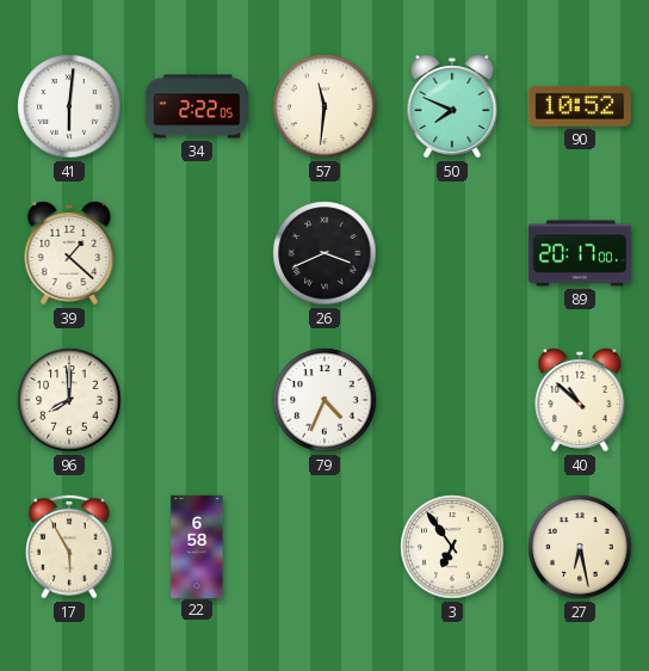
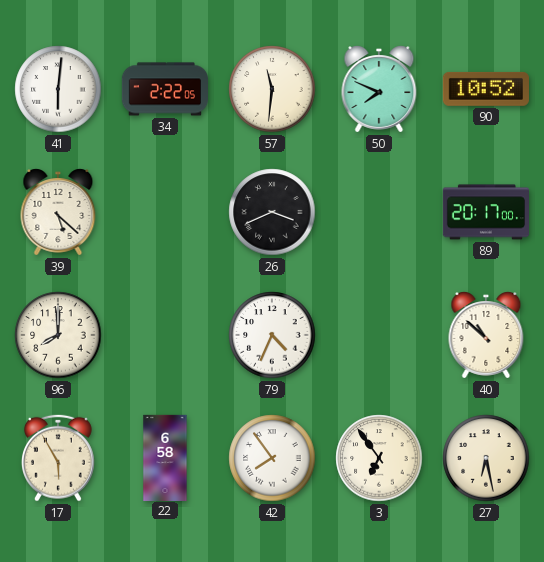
39: 1:22 -> 5:22 (58, 212)
42: none -> 7:54 (272, 458)
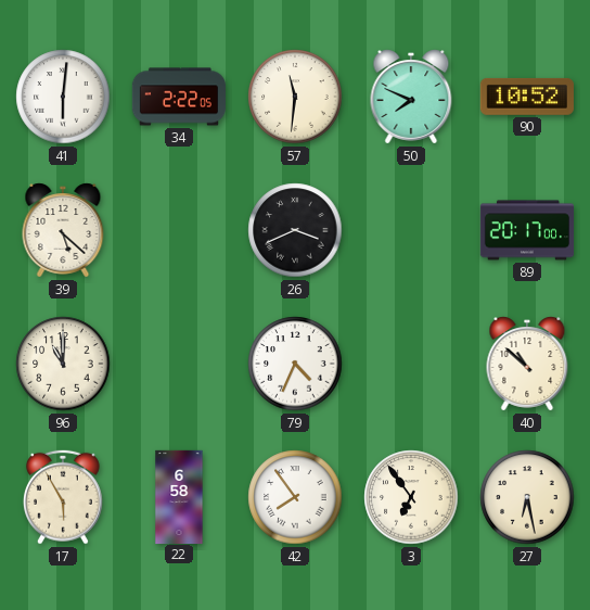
96: 8:00 -> 11:00 (63, 364)
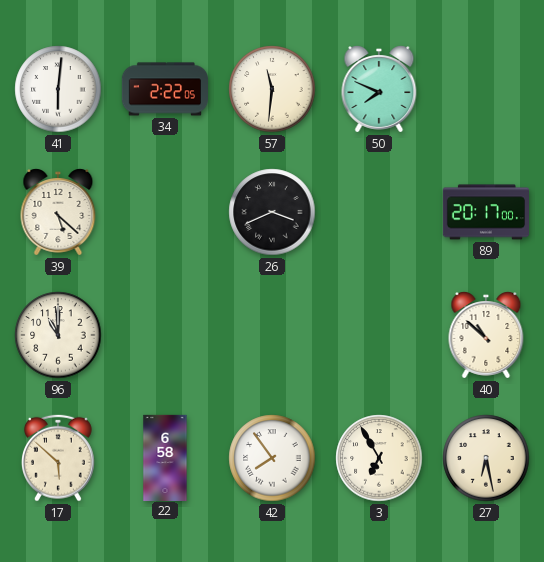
90: 10:52 -> none (527, 97)
79: 4:34 -> none (295, 364)
17: 5:55 -> 5:52 (58, 458)
3: 6:54 -> 6:55 (379, 458)
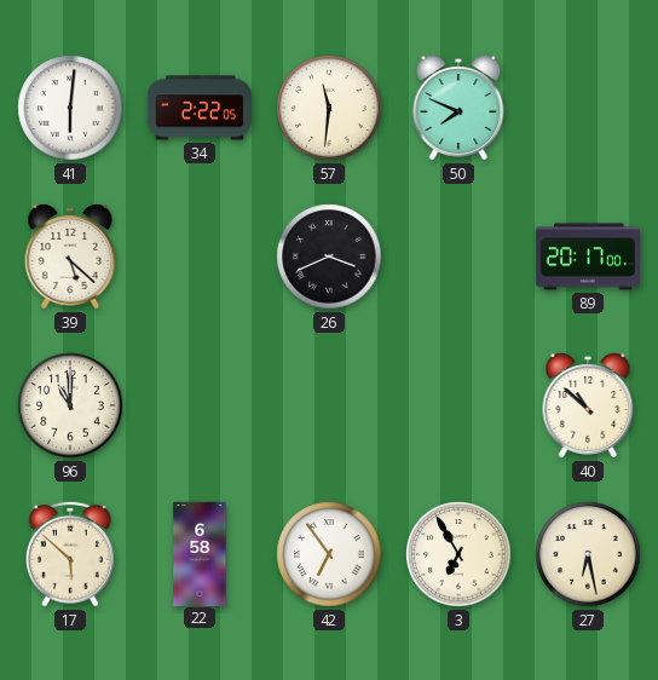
42: 7:54 -> 6:54 (329, 554)
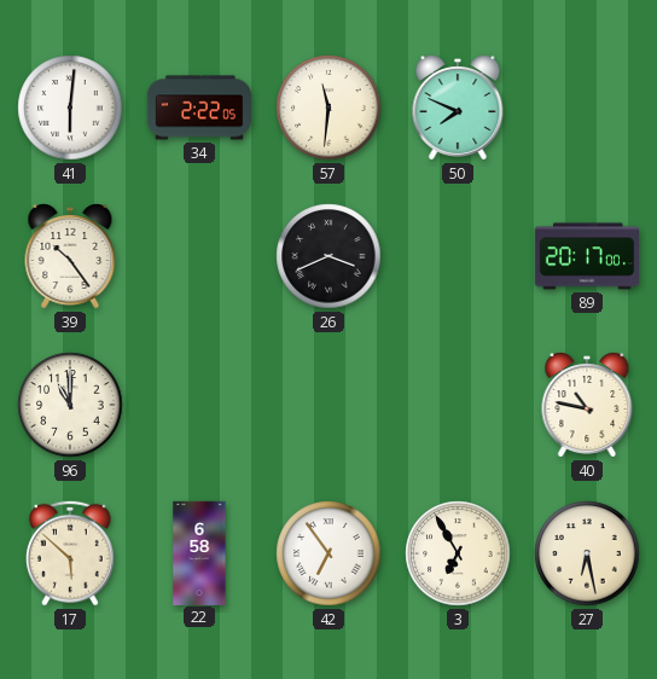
39: 5:22 -> 10:24 (70, 256)
40: 10:52 -> 10:47 (587, 405)
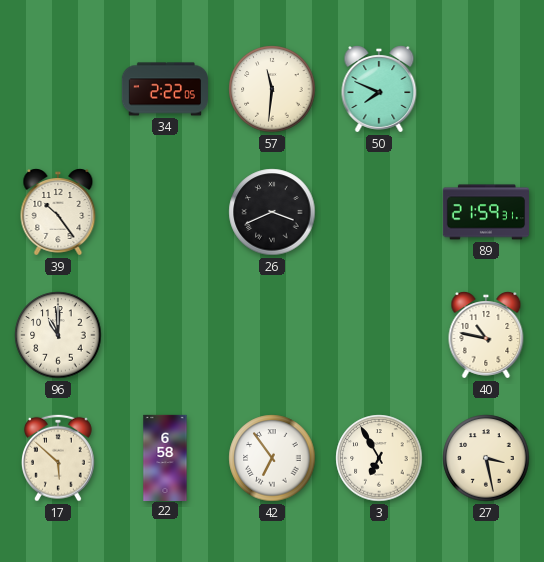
41: 6:01 -> none (70, 108)
89: 20:17 -> 21:59 (485, 212)
27: 6:28 -> 3:28 (486, 458)
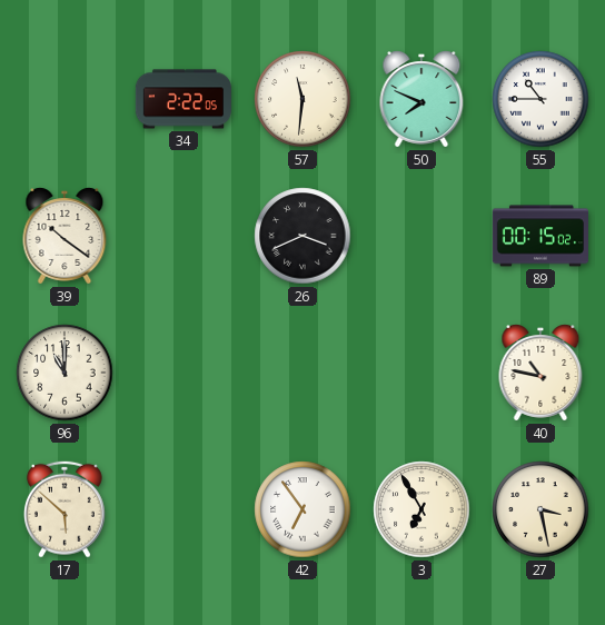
55: none -> 10:45 (540, 99)
39: 10:24 -> 10:21 (65, 236)
89: 21:59 -> 00:15 (539, 236)
22: 6:58 -> none (165, 457)
